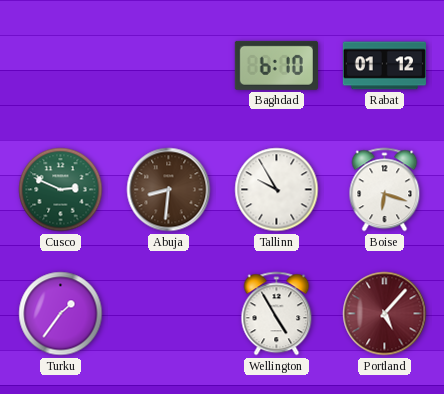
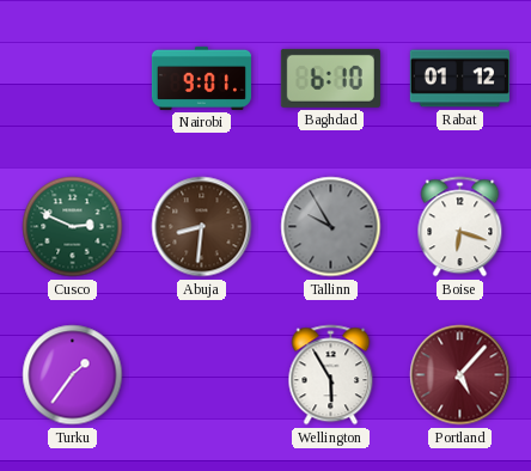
Nairobi: none -> 9:01 (201, 78)
Tallinn dial: white -> grey (331, 227)
Wellington: 4:55 -> 5:55 (331, 375)
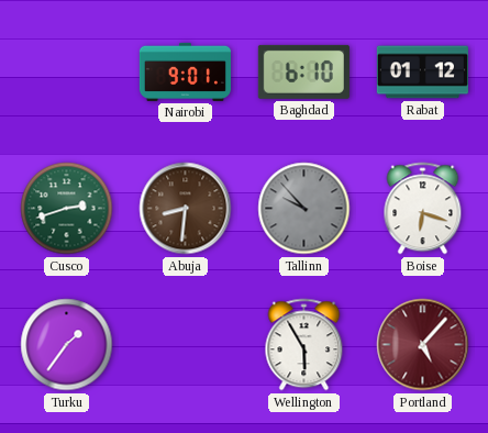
Cusco: 2:49 -> 2:42 (67, 209)
Tallinn: 9:55 -> 9:53 (304, 209)
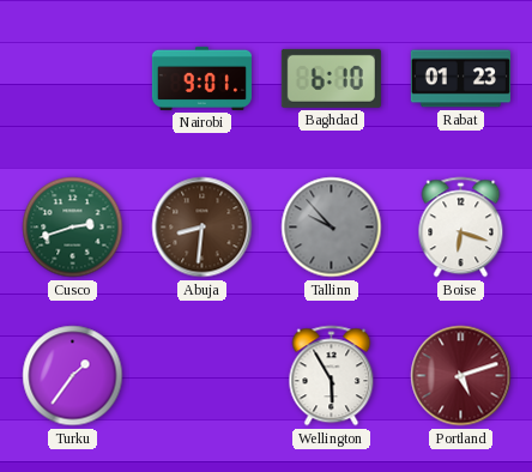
Rabat: 01:12 -> 01:23 (460, 79)
Portland: 5:07 -> 5:12 (461, 376)
